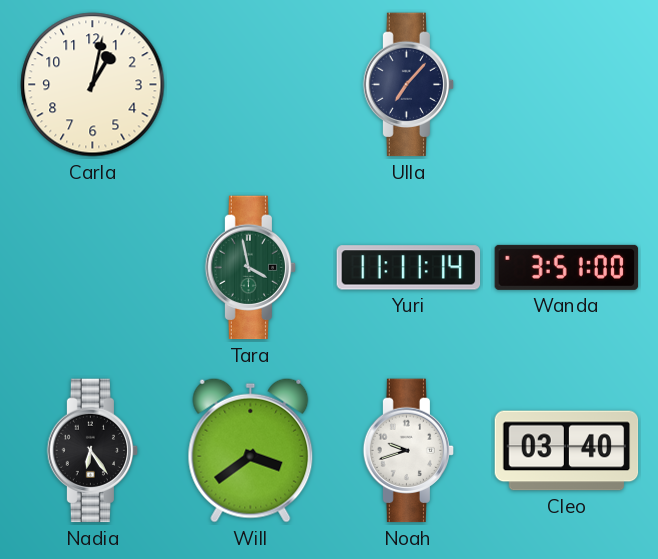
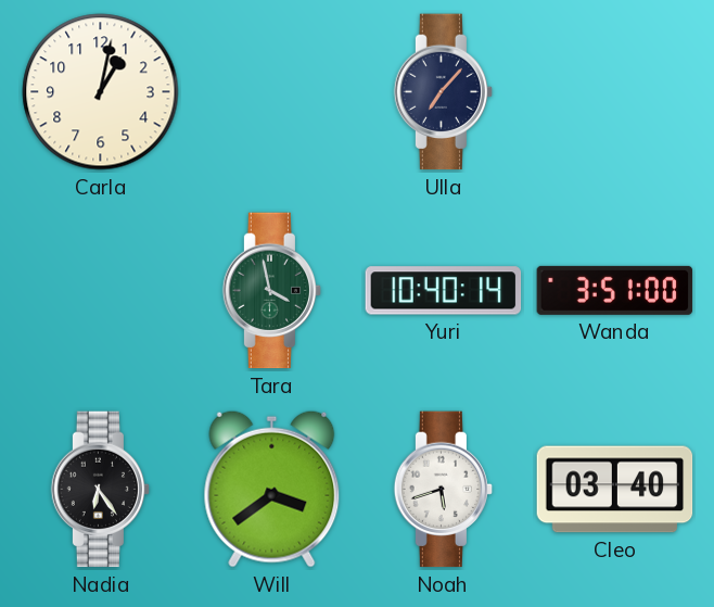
Yuri: 11:11 -> 10:40 (444, 291)
Noah: 9:42 -> 5:42 (444, 490)
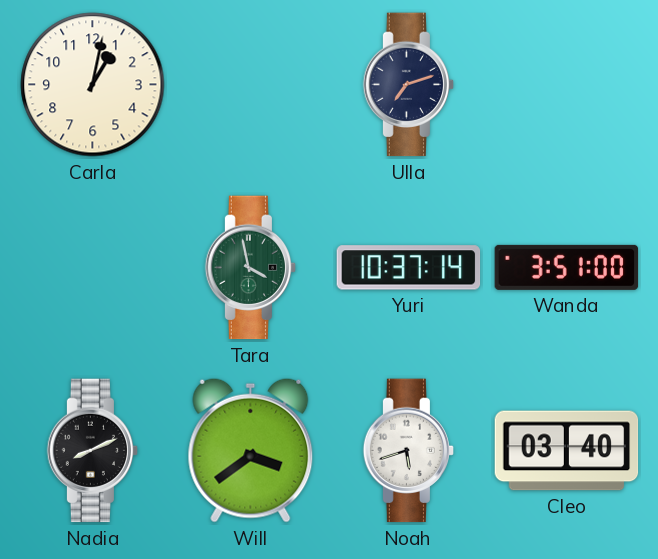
Ulla: 7:07 -> 7:12 (409, 85)
Yuri: 10:40 -> 10:37 (409, 268)
Nadia: 6:24 -> 8:11 (93, 451)
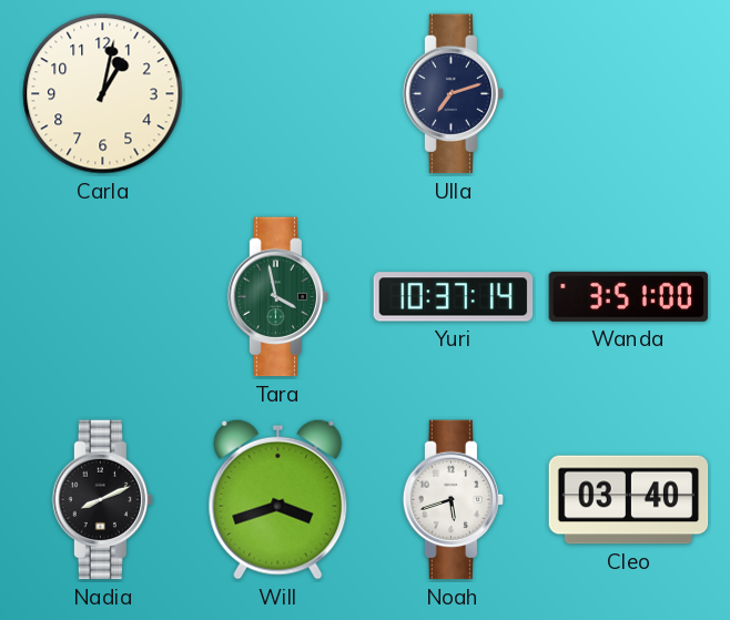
Will: 3:39 -> 3:42 (278, 499)
